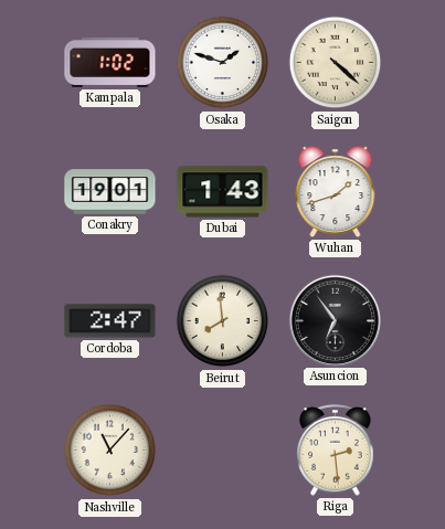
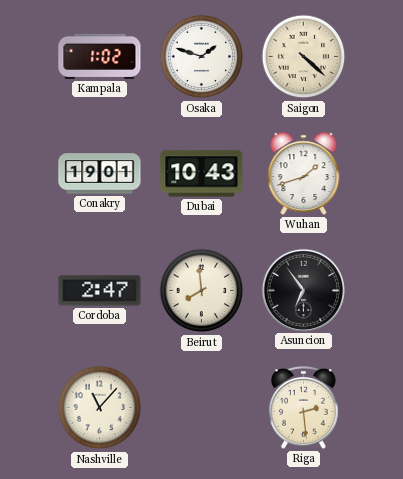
Dubai: 1:43 -> 10:43 (202, 174)
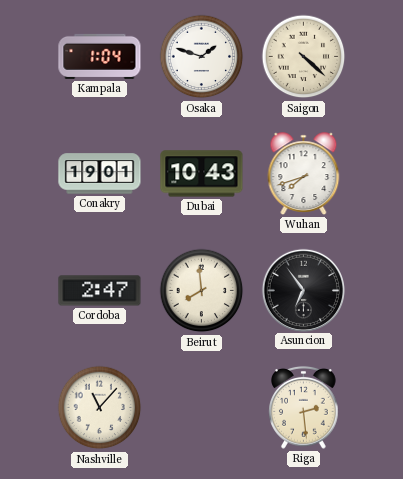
Kampala: 1:02 -> 1:04 (100, 56)
Wuhan: 1:42 -> 7:42 (304, 174)
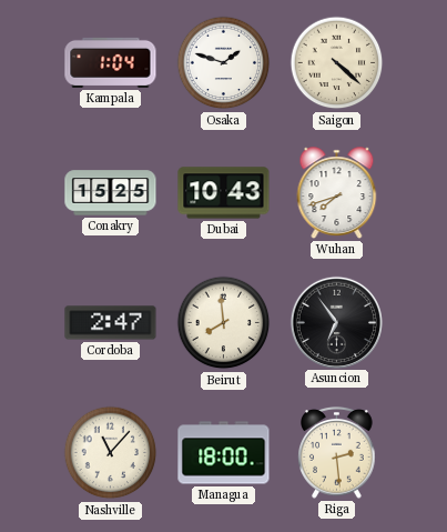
Conakry: 19:01 -> 15:25 (111, 193)
Managua: none -> 18:00 (224, 453)
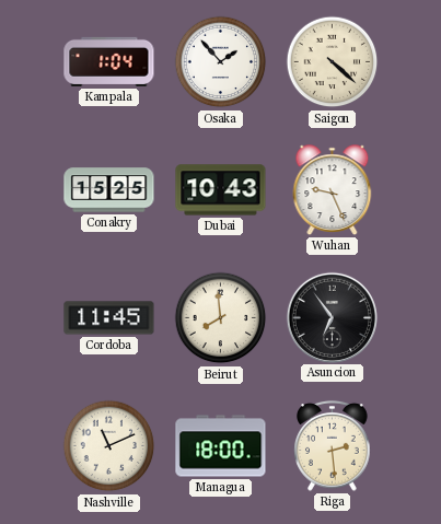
Osaka: 1:48 -> 1:53 (221, 62)
Wuhan: 7:42 -> 9:26 (333, 190)
Cordoba: 2:47 -> 11:45 (109, 318)
Nashville: 11:07 -> 11:11 (109, 446)
